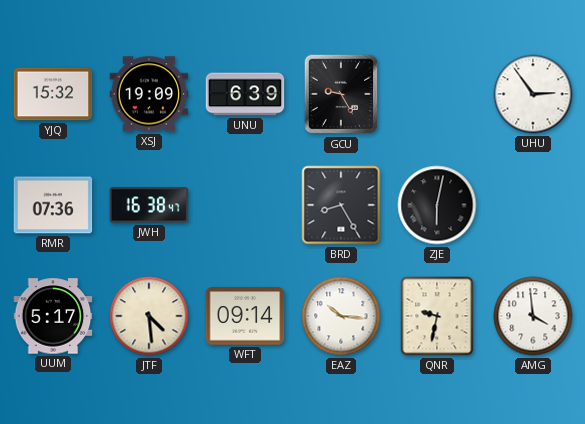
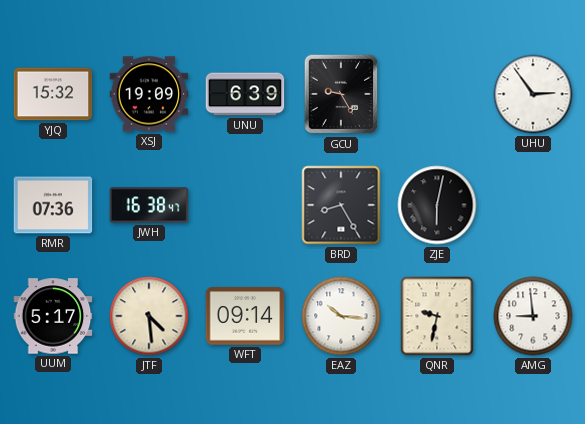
AMG: 3:59 -> 8:59 (533, 316)
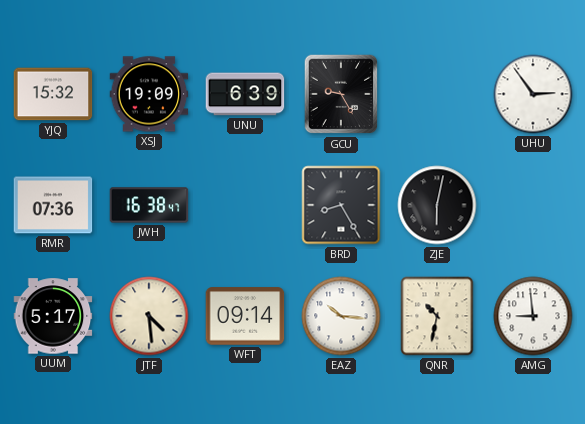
QNR: 9:32 -> 10:32 (437, 316)
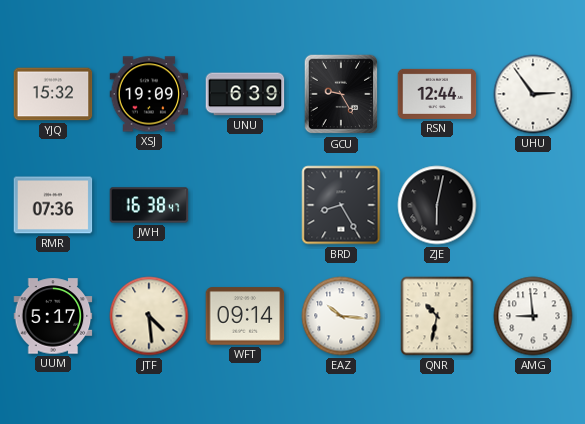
RSN: none -> 12:44 (437, 94)
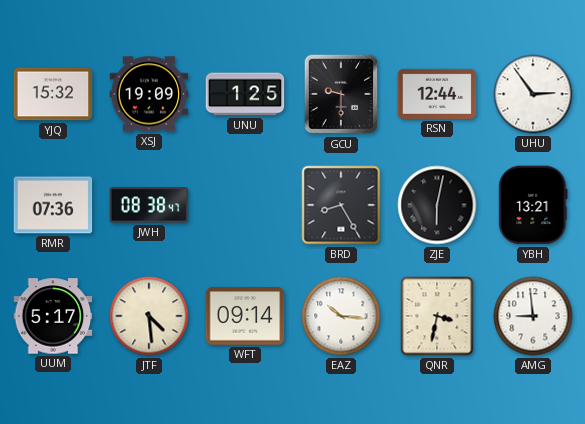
UNU: 6:39 -> 1:25 (245, 94)
GCU: 9:25 -> 9:30 (341, 94)
JWH: 16:38 -> 08:38 (149, 205)
YBH: none -> 13:21 (533, 205)
QNR: 10:32 -> 3:32 (437, 316)
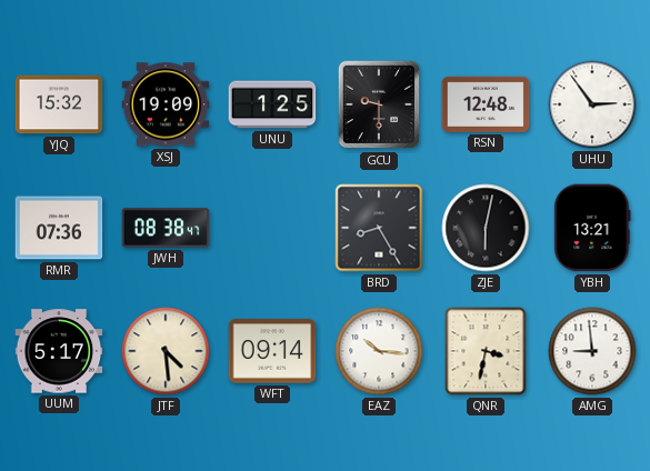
RSN: 12:44 -> 12:48 (486, 104)
